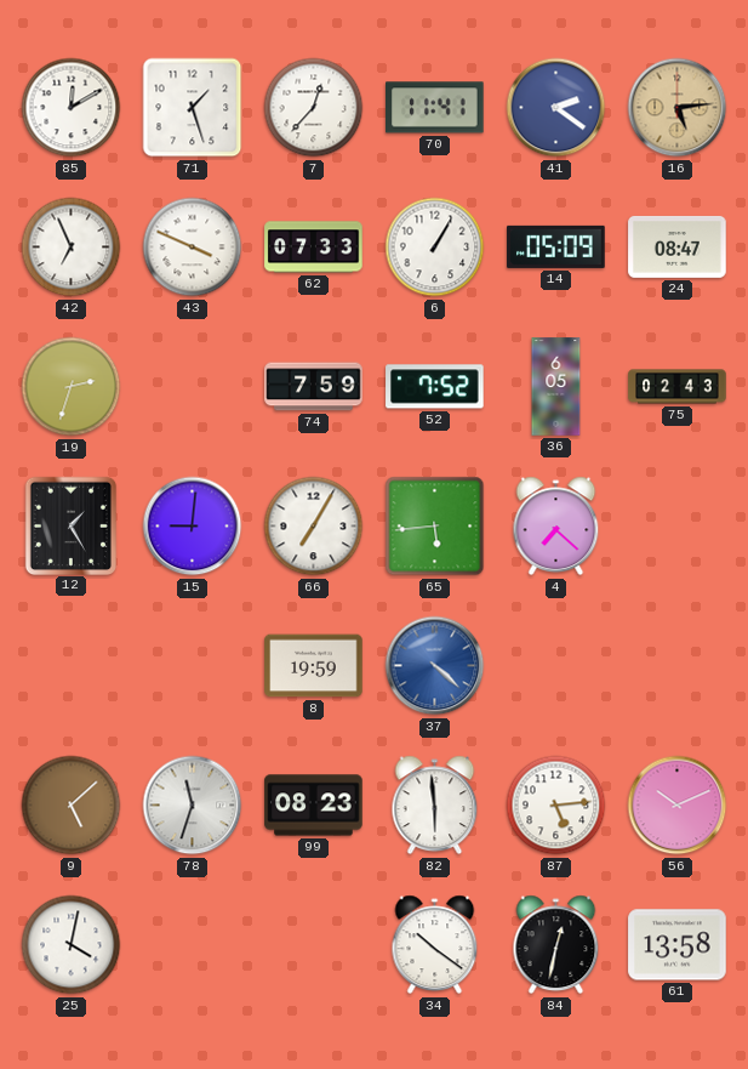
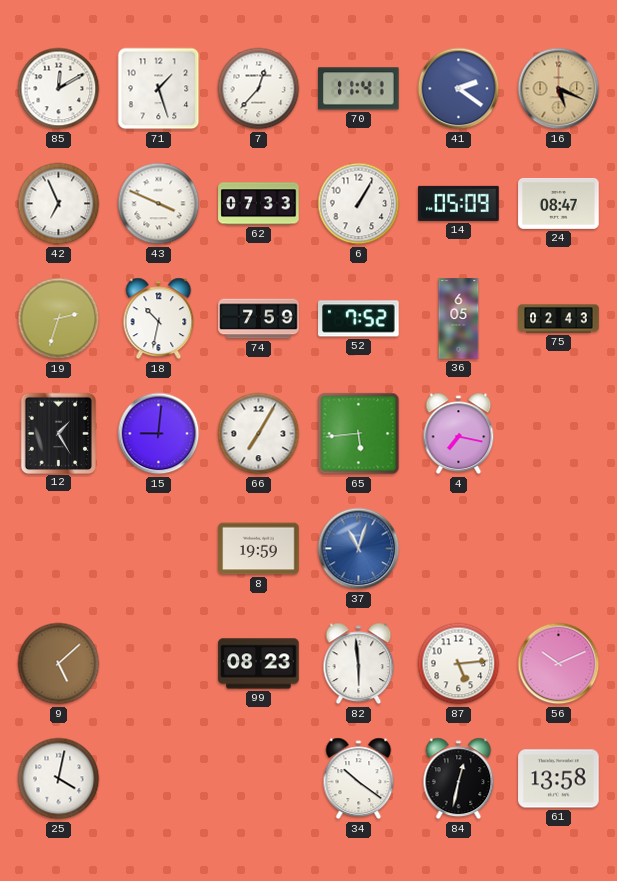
16: 5:14 -> 5:19 (559, 89)
18: none -> 10:32 (159, 319)
4: 7:22 -> 7:17 (459, 434)
37: 4:22 -> 11:03 (359, 549)
78: 11:33 -> none (193, 806)
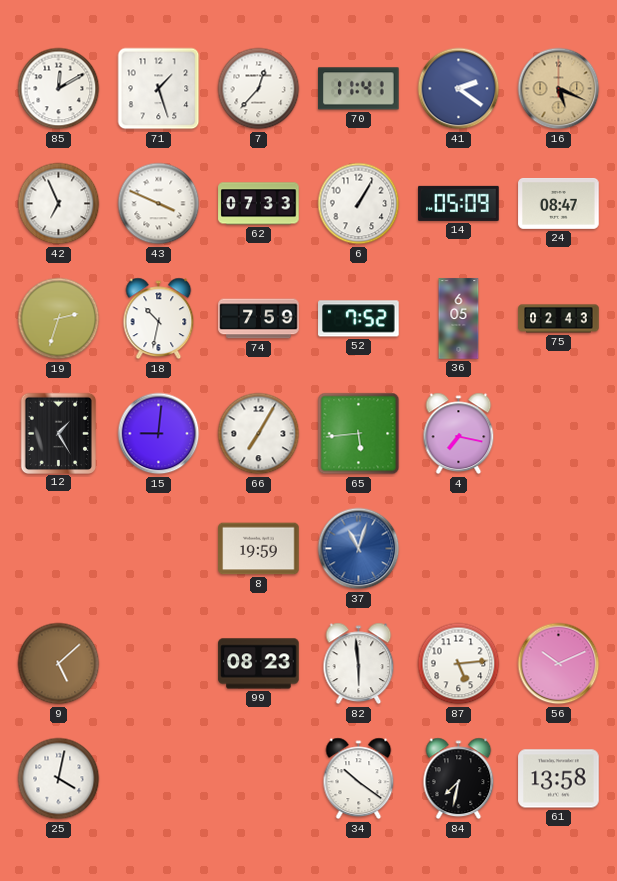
84: 12:32 -> 7:32 (459, 779)
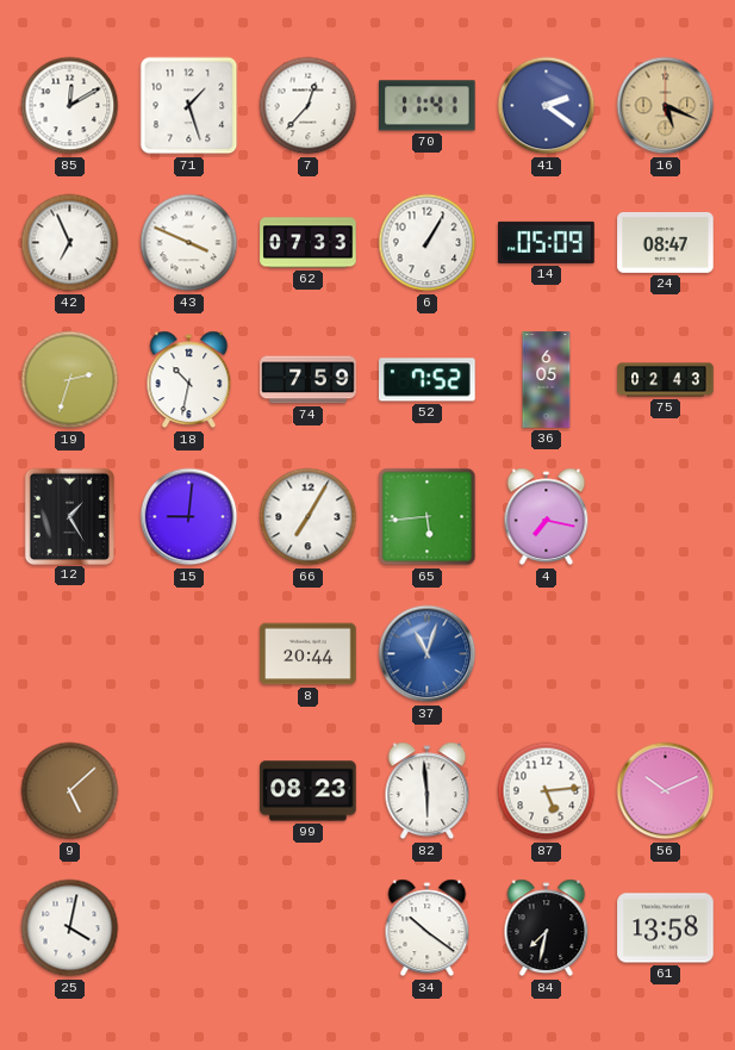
8: 19:59 -> 20:44 (309, 654)
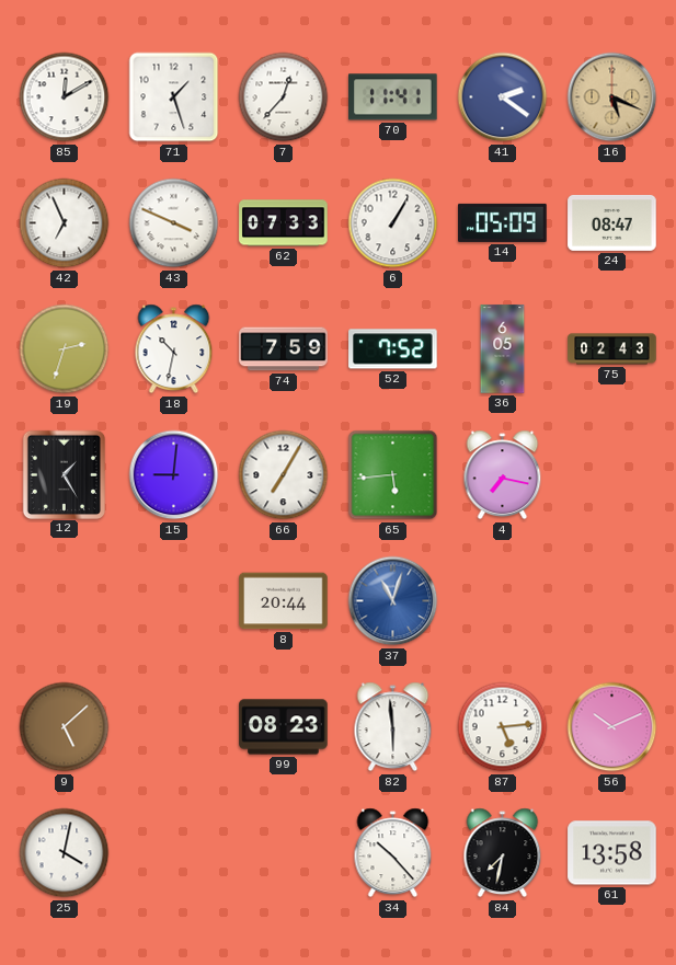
34: 10:21 -> 10:23 (393, 853)
